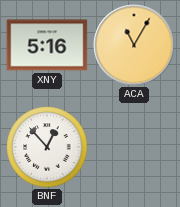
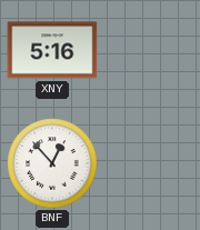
ACA: 11:05 -> none (134, 45)
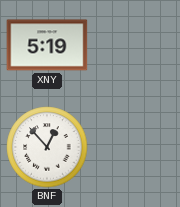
XNY: 5:16 -> 5:19 (47, 45)
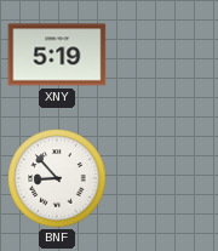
BNF: 12:53 -> 8:53 (57, 178)
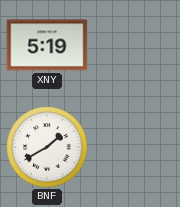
BNF: 8:53 -> 1:40 (47, 147)
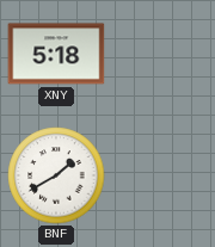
XNY: 5:19 -> 5:18 (56, 54)
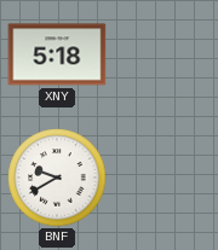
BNF: 1:40 -> 9:40 (57, 178)
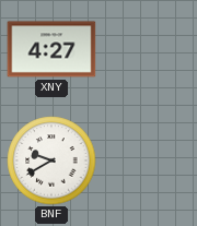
XNY: 5:18 -> 4:27 (51, 49)
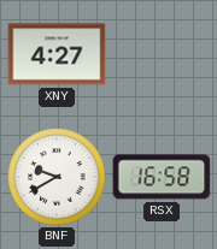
RSX: none -> 16:58 (162, 177)
